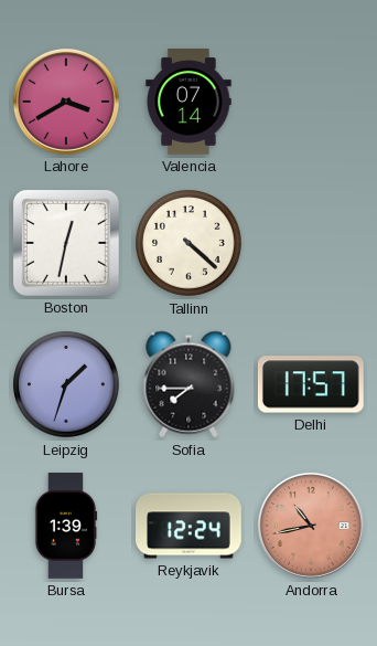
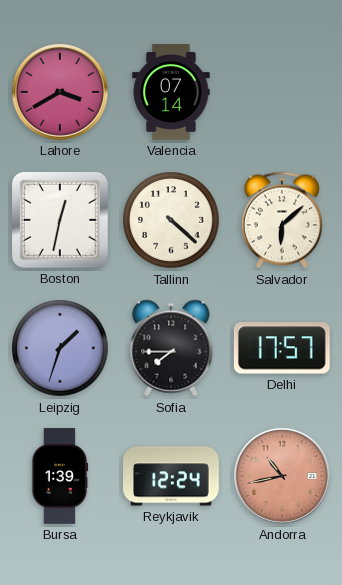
Salvador: none -> 6:08 (282, 220)
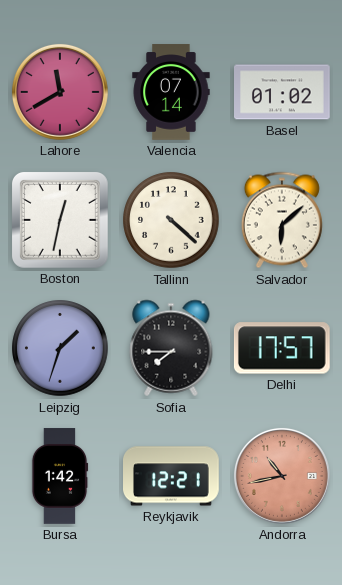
Lahore: 3:40 -> 11:40 (60, 92)
Basel: none -> 01:02 (283, 92)
Bursa: 1:39 -> 1:42 (60, 476)
Reykjavik: 12:24 -> 12:21 (172, 476)
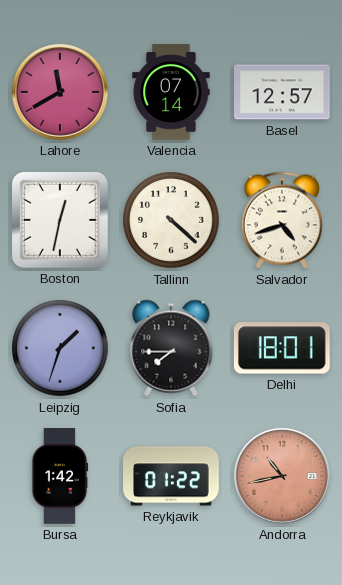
Basel: 01:02 -> 12:57 (283, 92)
Salvador: 6:08 -> 4:42 (282, 220)
Delhi: 17:57 -> 18:01 (282, 348)
Reykjavik: 12:21 -> 01:22 (172, 476)
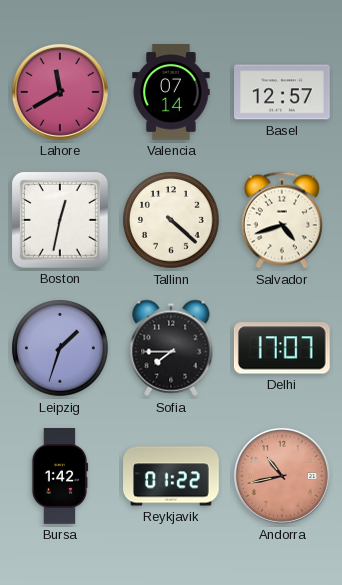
Delhi: 18:01 -> 17:07 (282, 348)
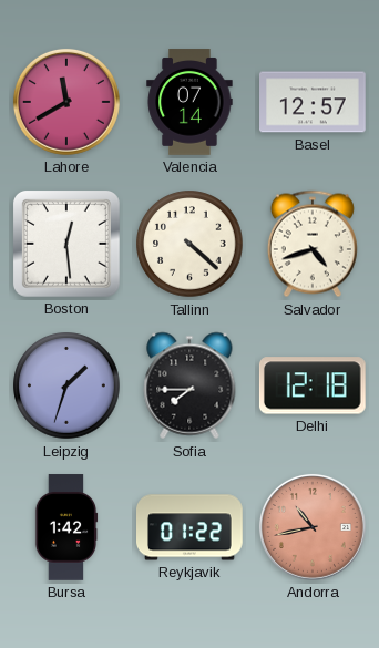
Boston: 12:32 -> 12:29 (66, 244)
Delhi: 17:07 -> 12:18 (313, 385)
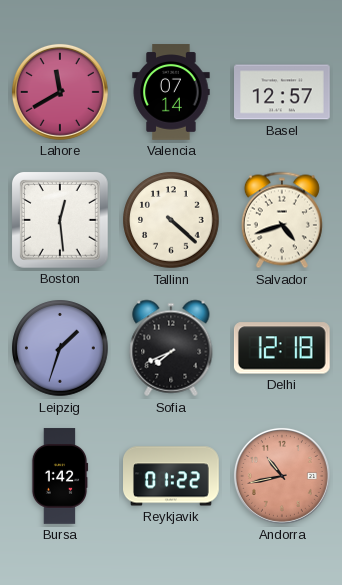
Sofia: 7:45 -> 7:41 (171, 348)
